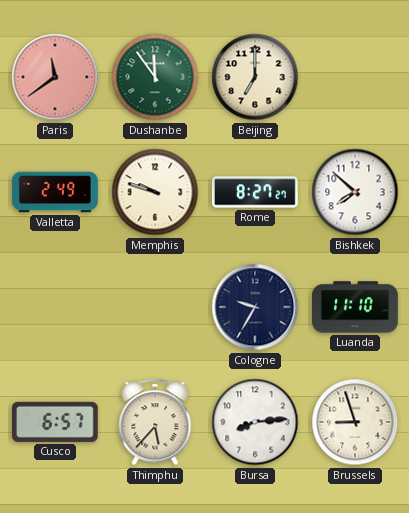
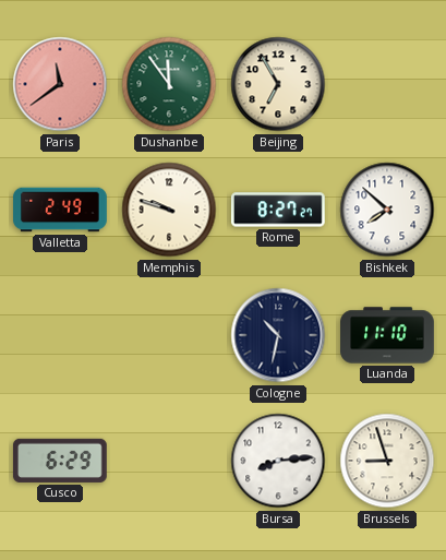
Beijing: 7:00 -> 6:55 (278, 84)
Cologne: 9:35 -> 10:32 (278, 335)
Cusco: 6:57 -> 6:29 (60, 461)
Thimphu: 5:37 -> none (155, 422)
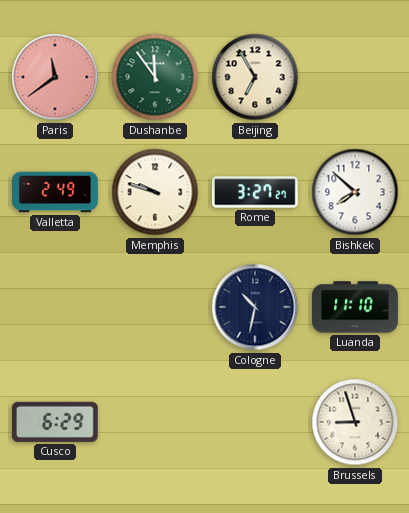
Rome: 8:27 -> 3:27 (255, 192)
Bursa: 8:14 -> none (278, 461)
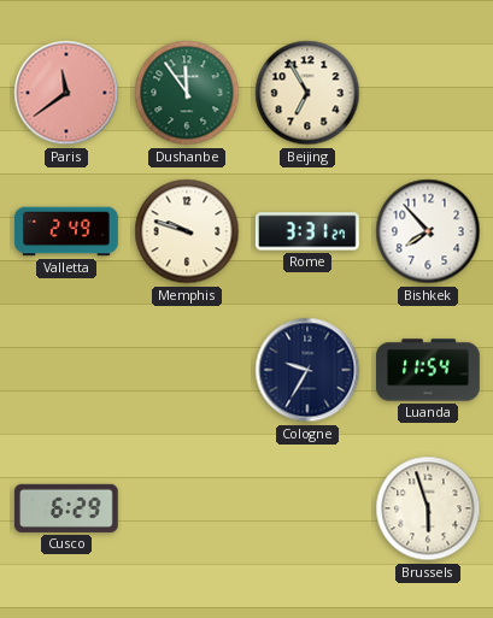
Rome: 3:27 -> 3:31 (307, 231)
Bishkek: 7:52 -> 7:53 (428, 231)
Cologne: 10:32 -> 9:35 (307, 370)
Luanda: 11:10 -> 11:54 (428, 370)
Brussels: 8:57 -> 5:57 (428, 508)
